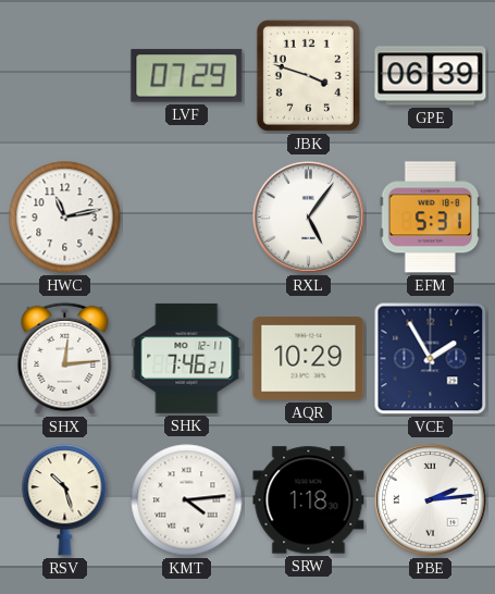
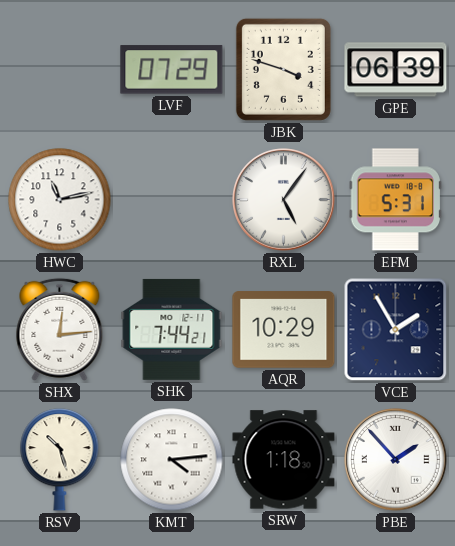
SHK: 7:46 -> 7:44 (172, 329)
PBE: 2:14 -> 1:53 (396, 460)
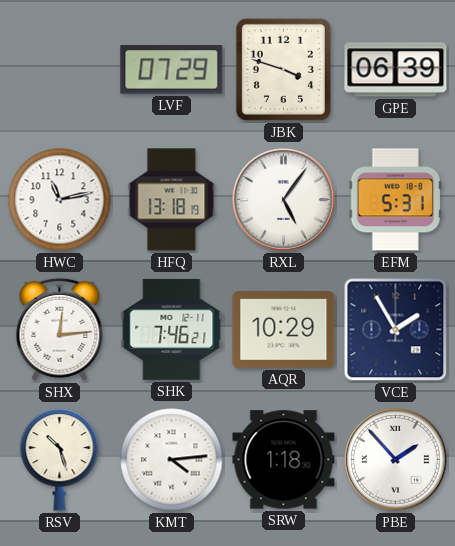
HFQ: none -> 13:18 (172, 200)
SHK: 7:44 -> 7:46 (172, 329)
